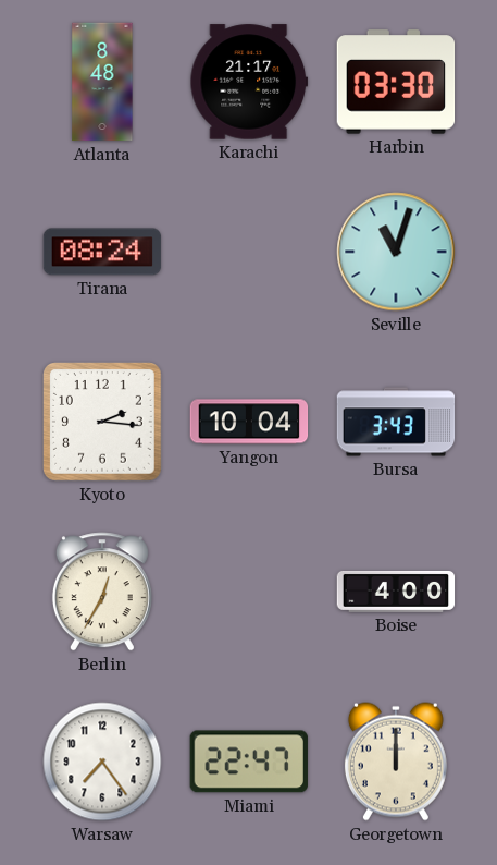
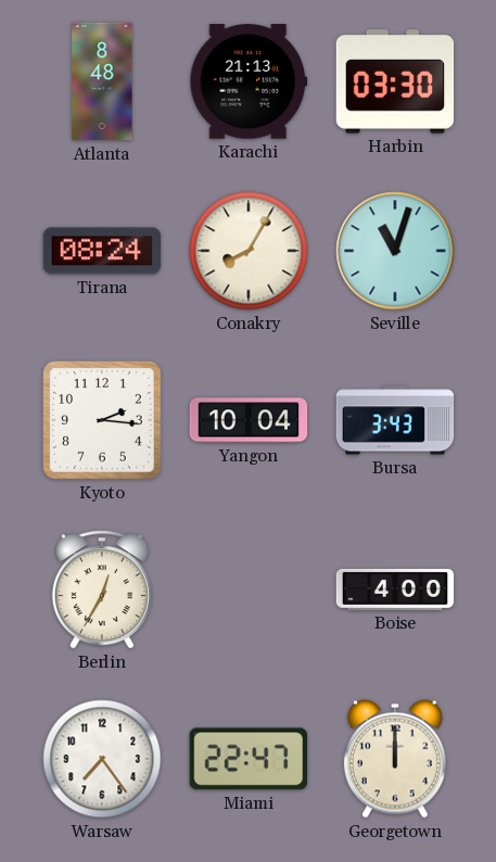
Karachi: 21:17 -> 21:13 (249, 81)
Conakry: none -> 8:05 (249, 251)
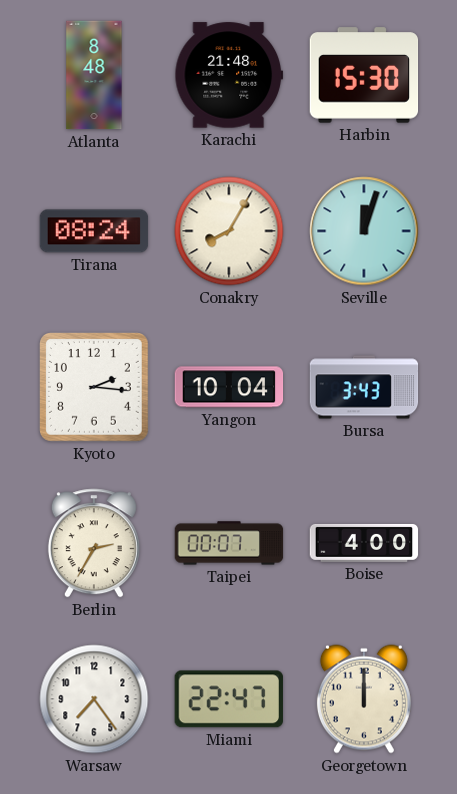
Karachi: 21:13 -> 21:48 (229, 75)
Harbin: 03:30 -> 15:30 (364, 75)
Seville: 11:03 -> 12:03 (364, 231)
Berlin: 12:35 -> 2:35 (94, 543)
Taipei: none -> 00:07 (229, 543)
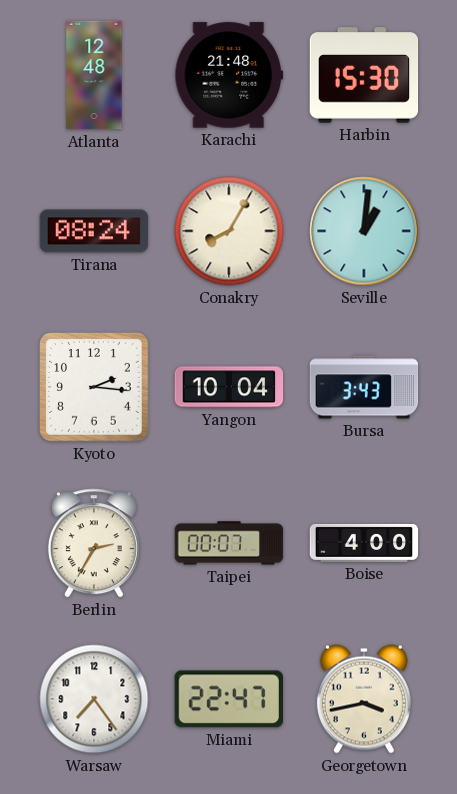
Atlanta: 8:48 -> 12:48 (94, 75)
Seville: 12:03 -> 1:01 (364, 231)
Georgetown: 12:00 -> 3:43 (364, 699)
